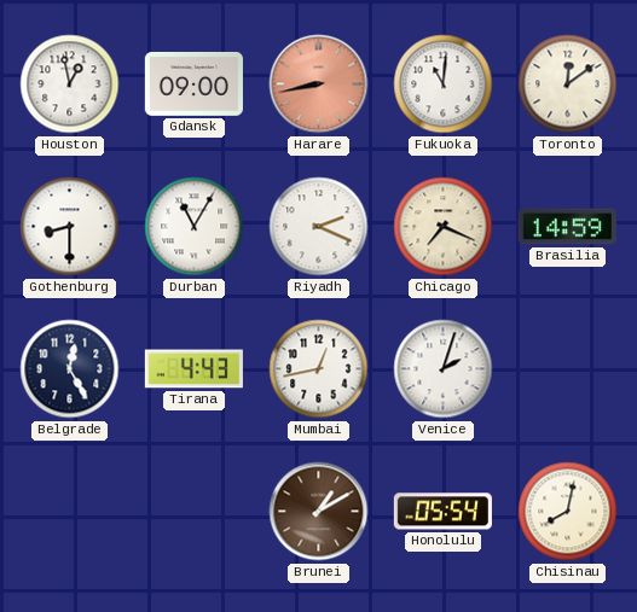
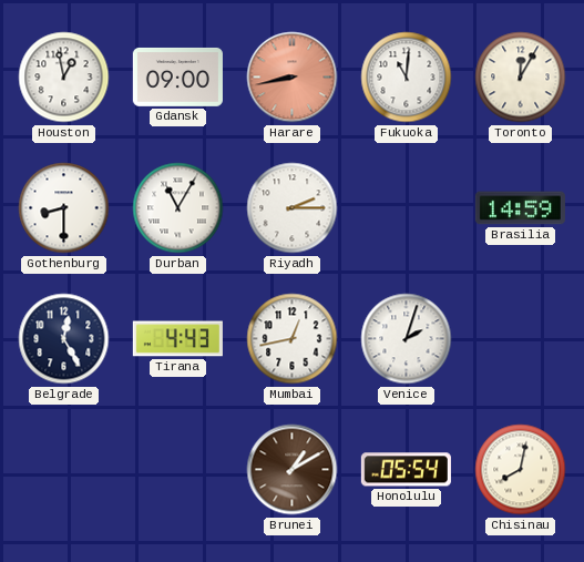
Toronto: 12:09 -> 12:05 (521, 78)
Riyadh: 2:19 -> 2:15 (293, 208)
Chicago: 7:19 -> none (444, 227)
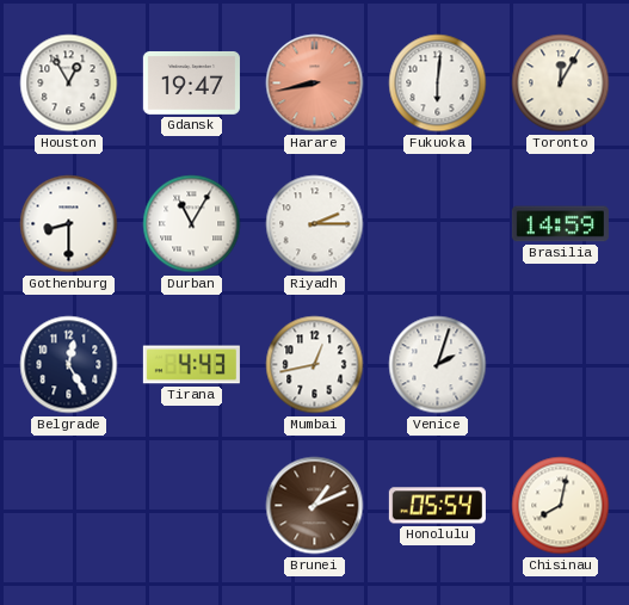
Houston: 12:58 -> 12:55 (69, 84)
Gdansk: 09:00 -> 19:47 (191, 82)
Fukuoka: 11:01 -> 6:01 (438, 84)
Brunei: 1:10 -> 1:11 (315, 506)
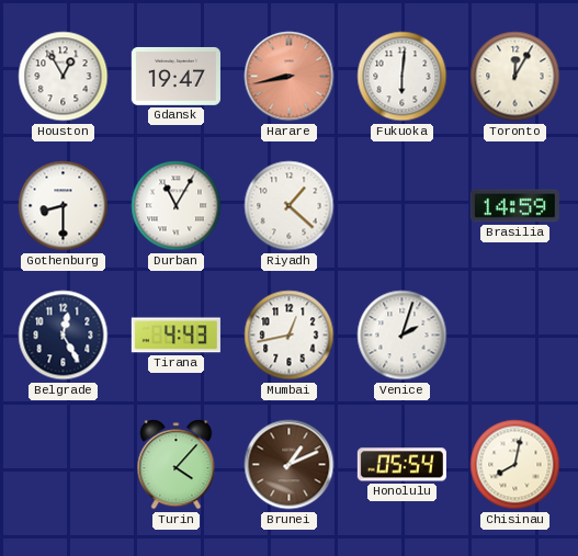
Riyadh: 2:15 -> 1:22 (290, 206)
Turin: none -> 4:07 (177, 465)
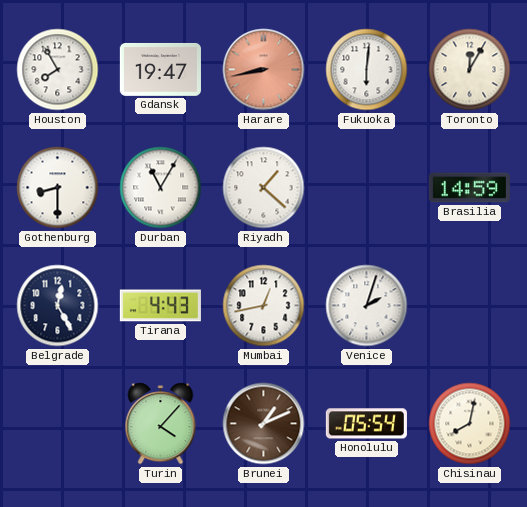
Houston: 12:55 -> 7:55 (58, 70)
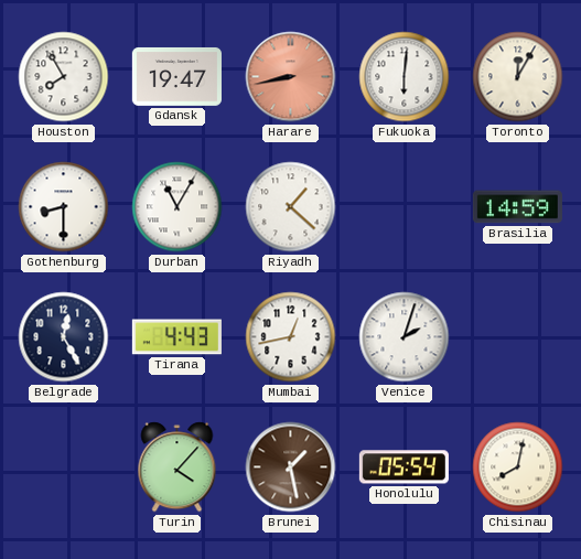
Brunei: 1:11 -> 1:28 (291, 467)
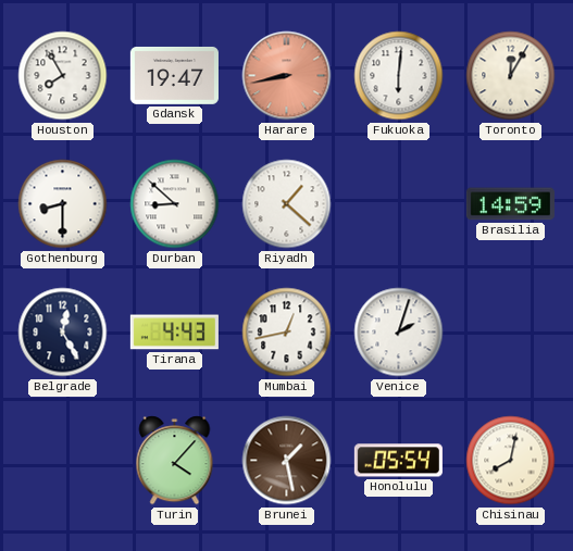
Durban: 11:05 -> 8:52 (175, 204)
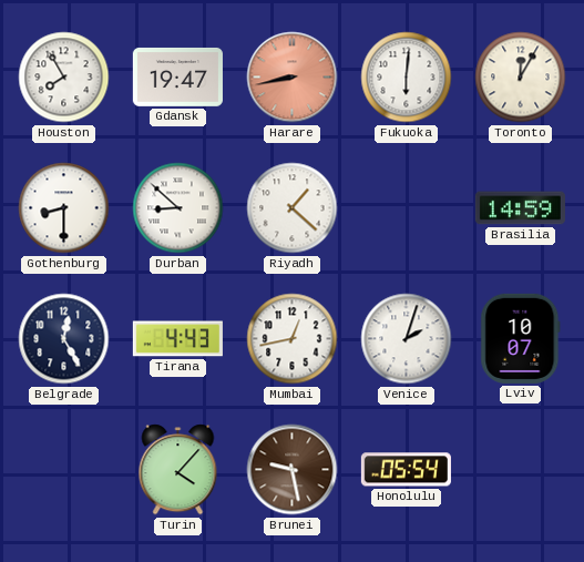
Lviv: none -> 10:07 (521, 338)
Brunei: 1:28 -> 9:28 (293, 470)
Chisinau: 8:02 -> none (511, 461)
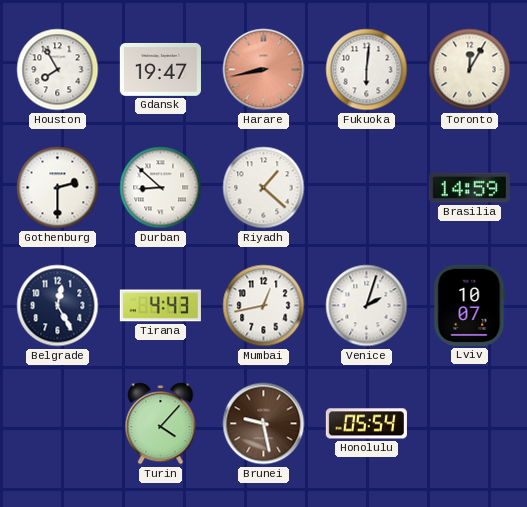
Gothenburg: 8:30 -> 2:30 (58, 188)
